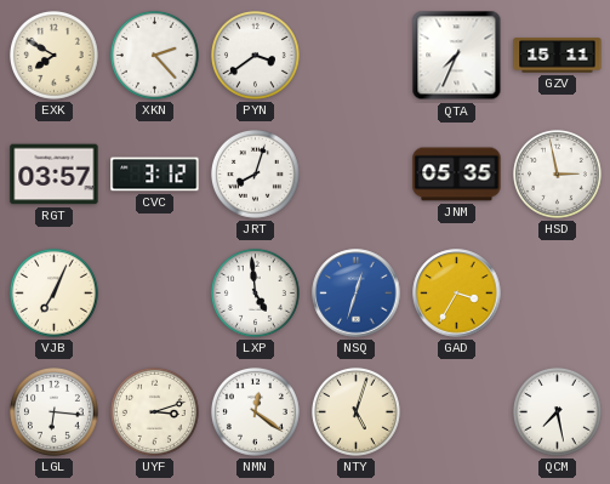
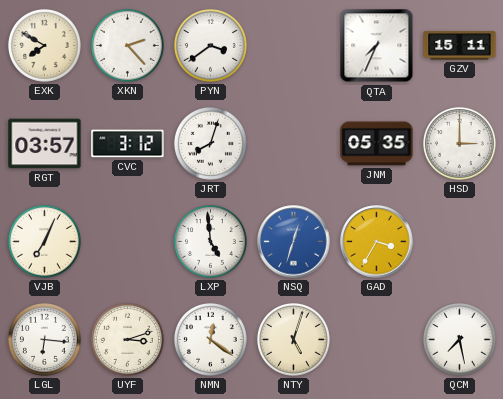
HSD: 2:58 -> 3:00 (459, 143)
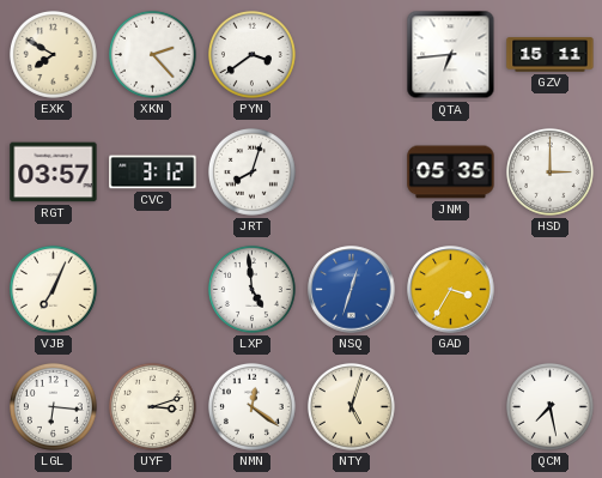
QTA: 7:34 -> 6:44 (451, 55)
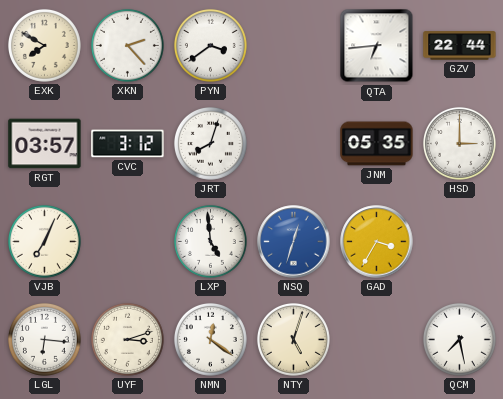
GZV: 15:11 -> 22:44 (460, 46)
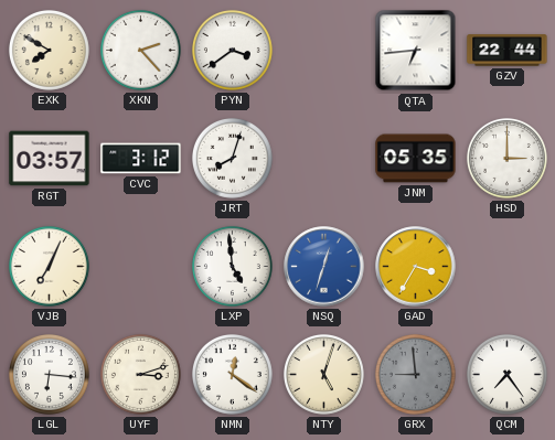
GRX: none -> 8:59 (415, 374)
QCM: 7:28 -> 7:24 (506, 374)
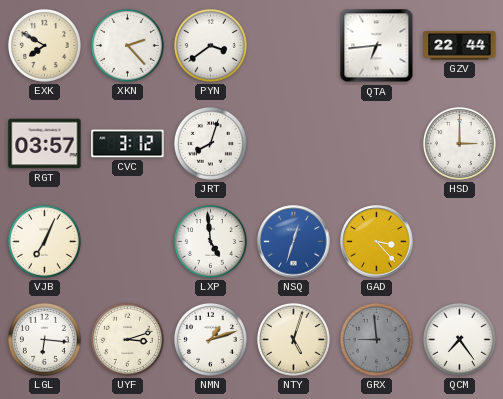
JNM: 05:35 -> none (416, 159)
GAD: 3:35 -> 3:23 (377, 242)
NMN: 12:21 -> 1:12 (210, 339)
